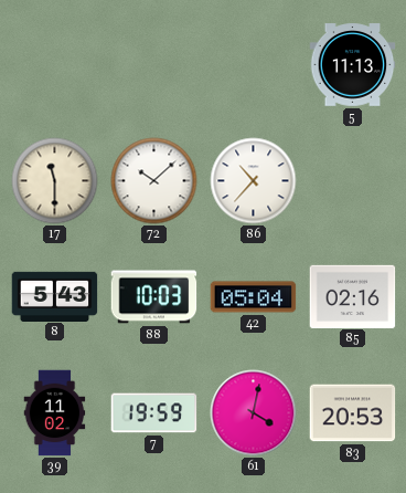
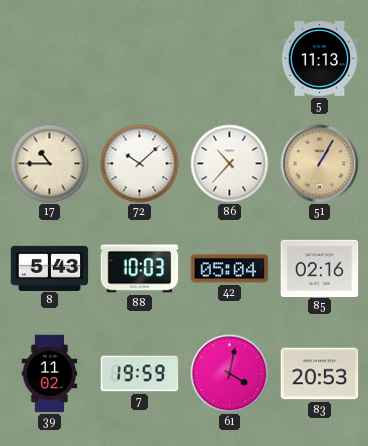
17: 11:30 -> 10:45 (50, 164)
51: none -> 1:05 (320, 164)
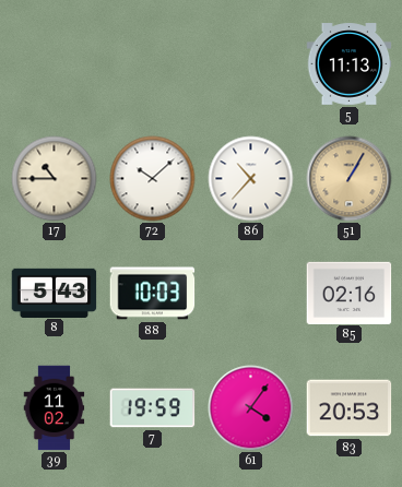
42: 05:04 -> none (230, 269)
61: 4:02 -> 4:06 (251, 408)
